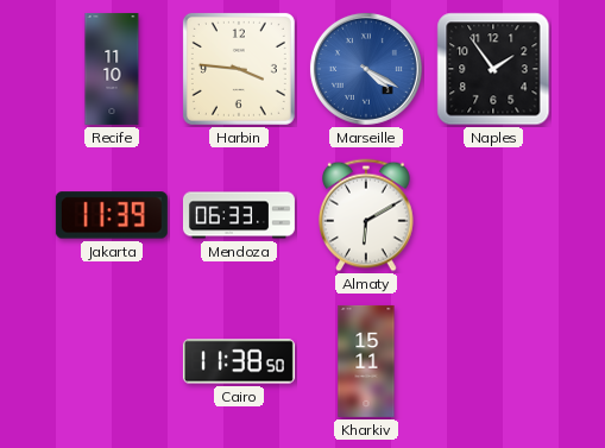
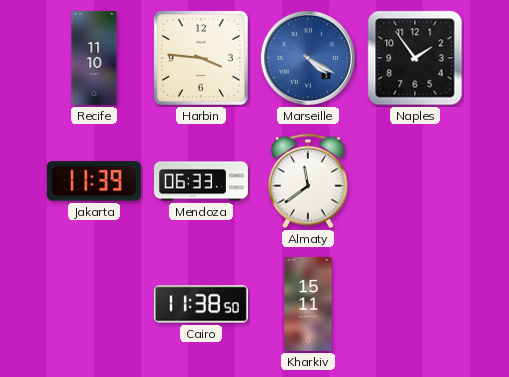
Almaty: 6:10 -> 11:39 (309, 181)
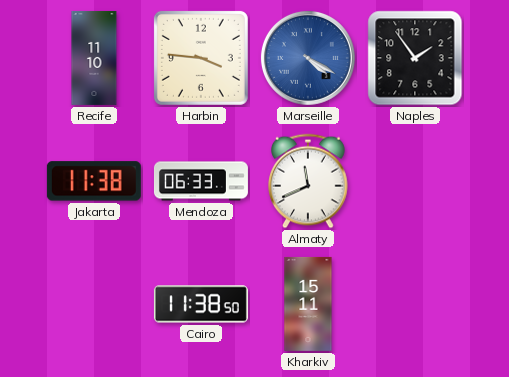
Jakarta: 11:39 -> 11:38 (94, 181)
Almaty: 11:39 -> 11:41 (309, 181)
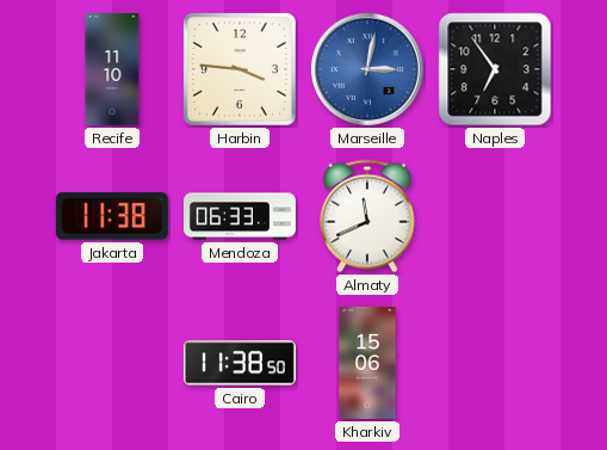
Marseille: 4:20 -> 3:02 (367, 69)
Naples: 1:54 -> 6:54 (495, 69)
Kharkiv: 15:11 -> 15:06 (367, 363)
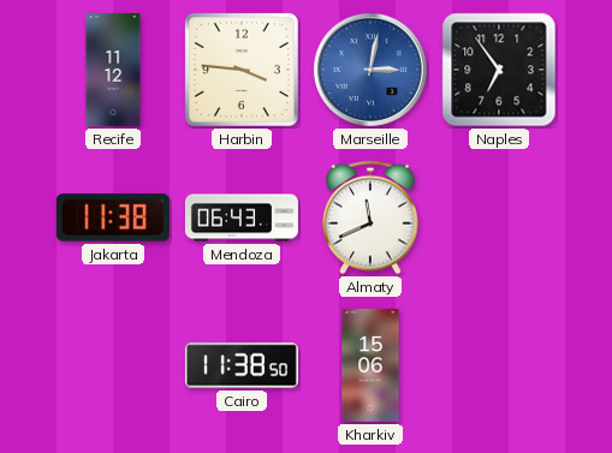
Recife: 11:10 -> 11:12 (113, 70)
Mendoza: 06:33 -> 06:43 (242, 217)
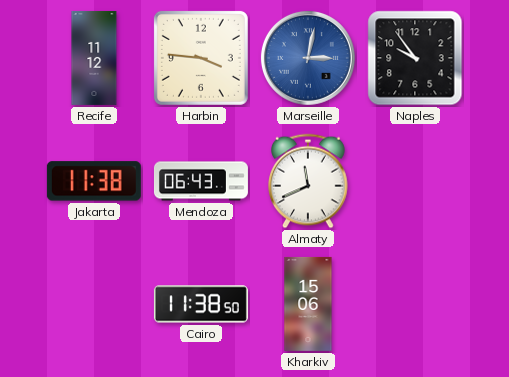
Naples: 6:54 -> 9:54 (415, 58)
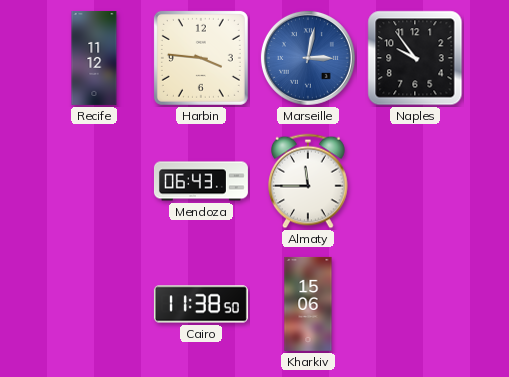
Jakarta: 11:38 -> none (94, 181)
Almaty: 11:41 -> 11:45 (309, 181)
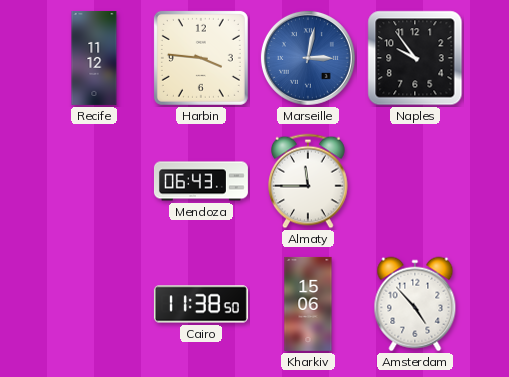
Amsterdam: none -> 4:53 (415, 304)
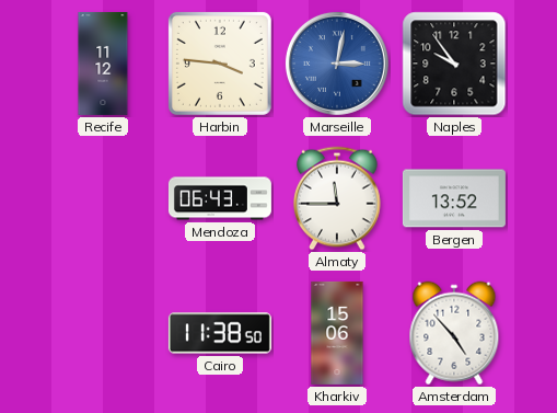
Bergen: none -> 13:52 (454, 198)
